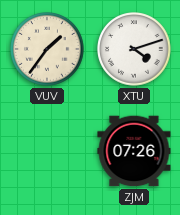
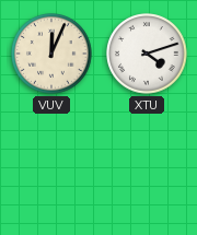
VUV: 1:36 -> 12:04 (51, 54)
ZJM: 07:26 -> none (134, 151)
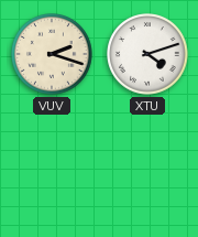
VUV: 12:04 -> 2:18 (52, 54)
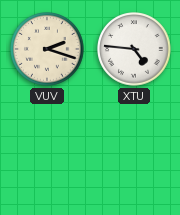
XTU: 4:12 -> 4:46 (134, 49)
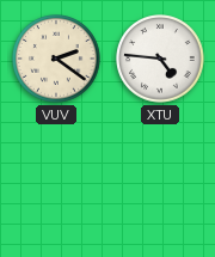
VUV: 2:18 -> 2:21 (56, 59)
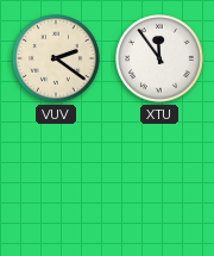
XTU: 4:46 -> 11:54 (159, 58)
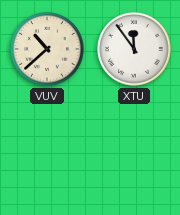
VUV: 2:21 -> 10:38 (47, 49)
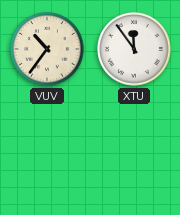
VUV: 10:38 -> 10:36 (47, 49)
